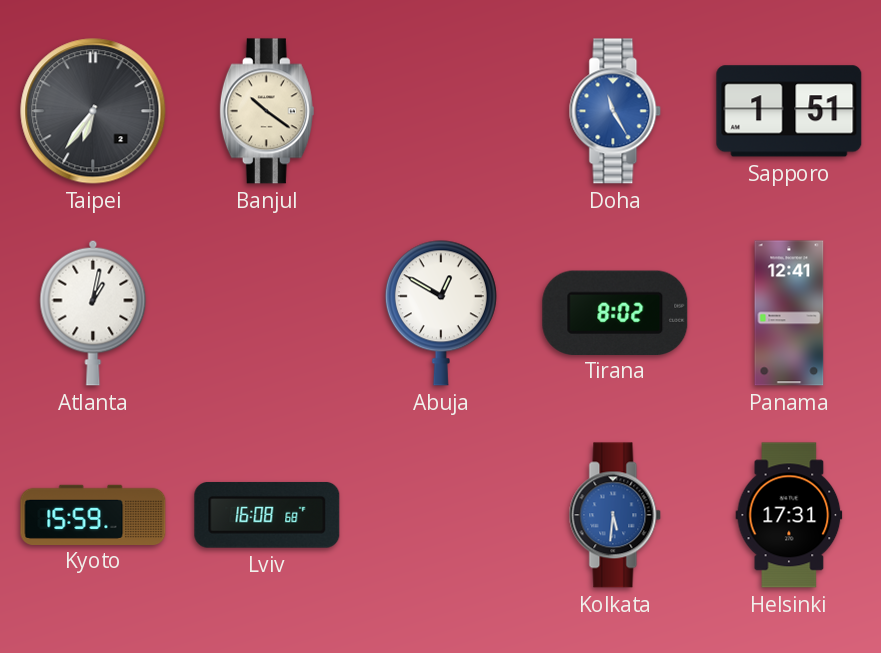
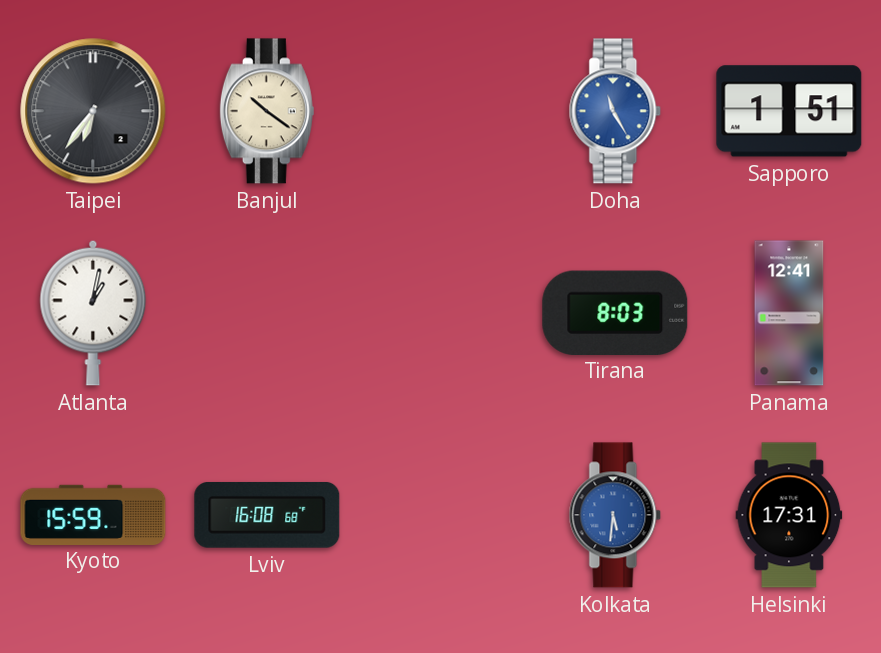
Abuja: 12:50 -> none (441, 313)
Tirana: 8:02 -> 8:03 (615, 312)
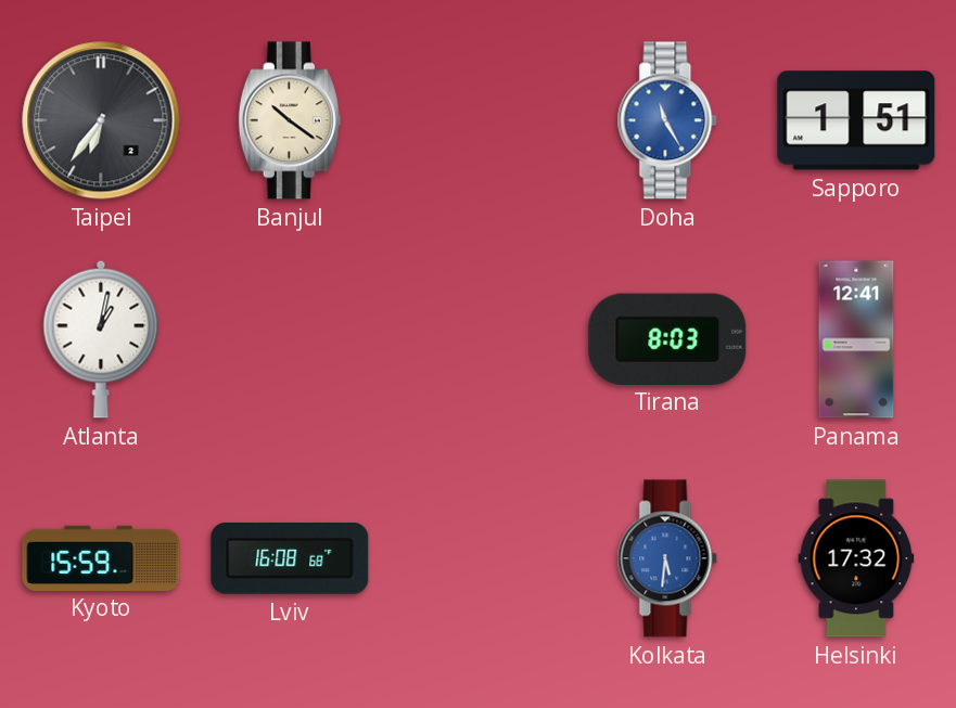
Helsinki: 17:31 -> 17:32 (856, 558)
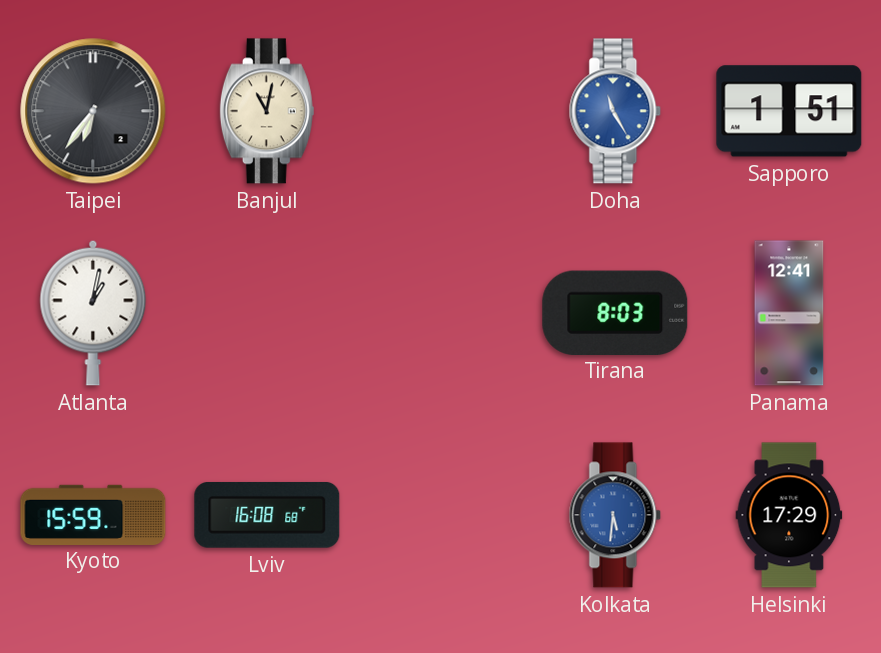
Banjul: 10:21 -> 11:02 (267, 111)
Helsinki: 17:32 -> 17:29 (789, 515)
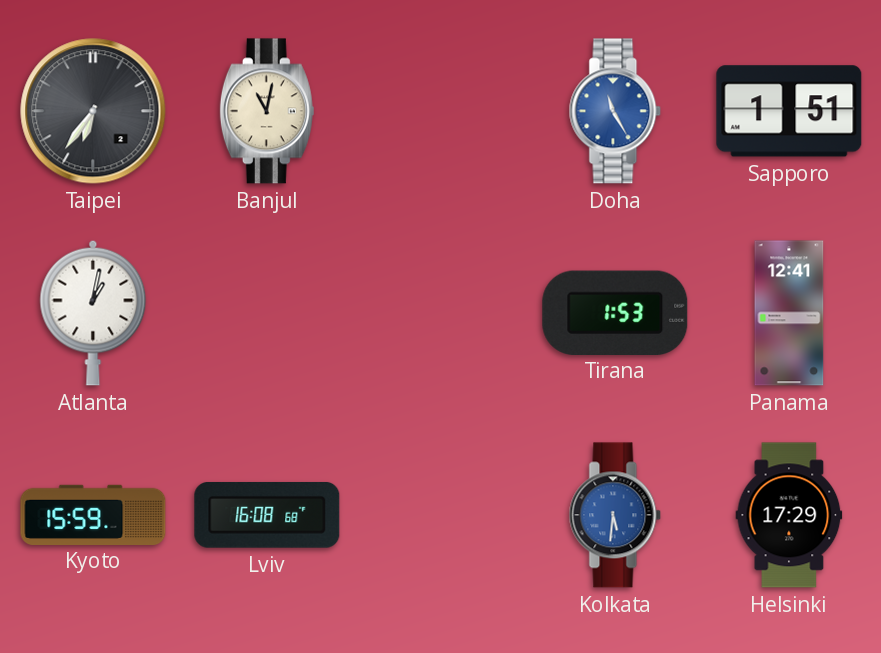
Tirana: 8:03 -> 1:53 (615, 312)
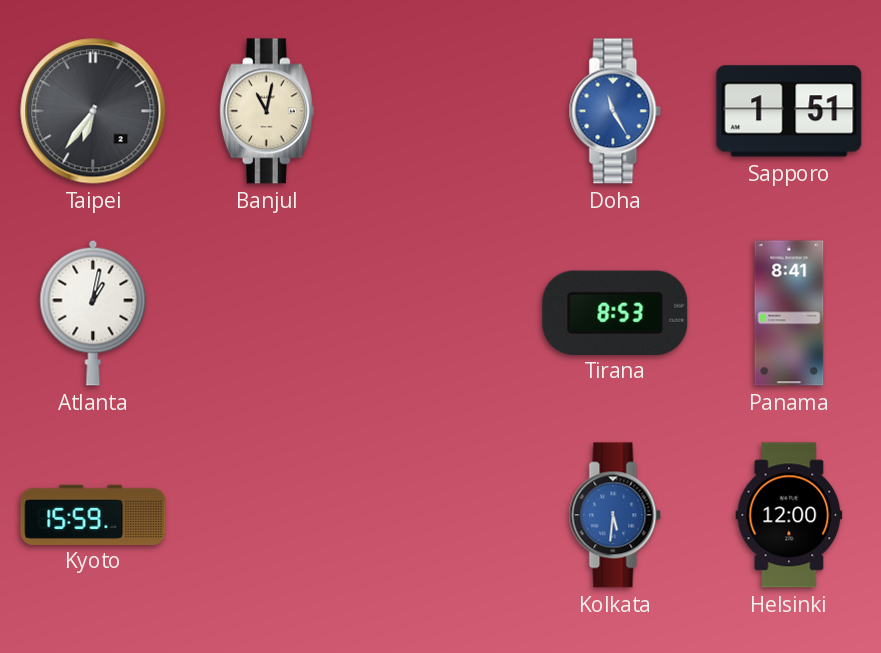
Tirana: 1:53 -> 8:53 (615, 312)
Panama: 12:41 -> 8:41 (789, 313)
Lviv: 16:08 -> none (267, 515)
Helsinki: 17:29 -> 12:00 (789, 515)
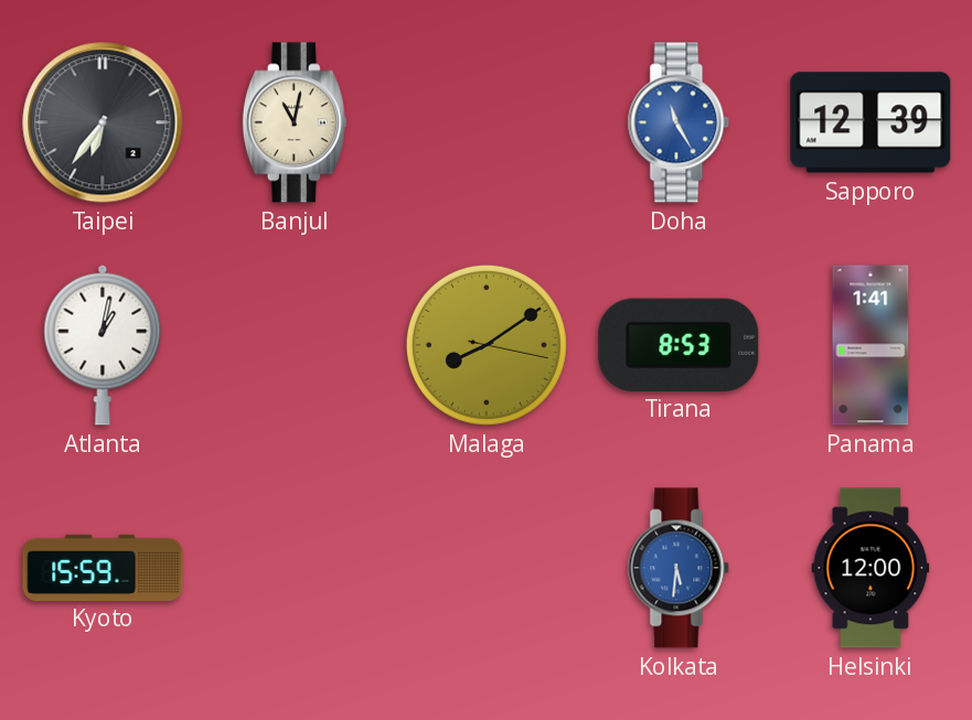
Sapporo: 1:51 -> 12:39 (870, 122)
Malaga: none -> 8:09 (487, 345)
Panama: 8:41 -> 1:41 (870, 345)
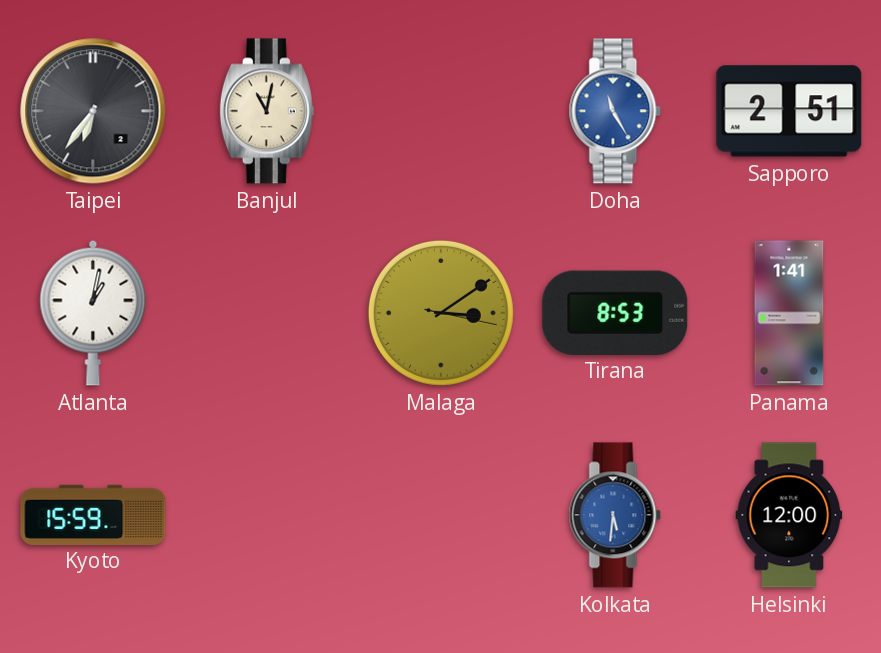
Sapporo: 12:39 -> 2:51 (789, 111)
Malaga: 8:09 -> 3:09 (441, 313)
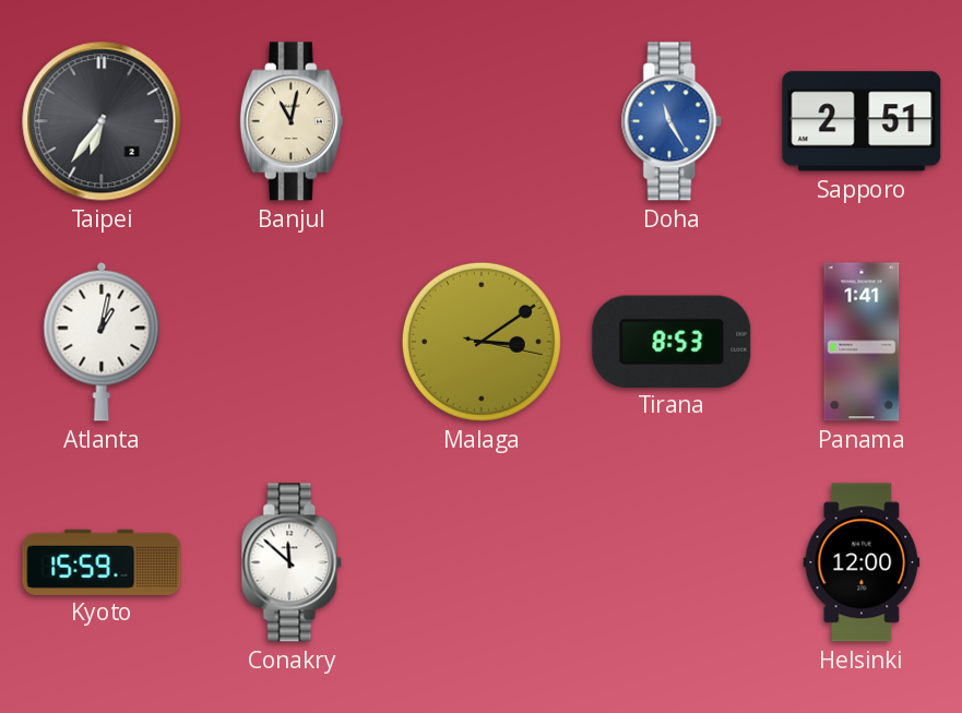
Conakry: none -> 11:52 (292, 562)
Kolkata: 5:31 -> none (615, 515)
